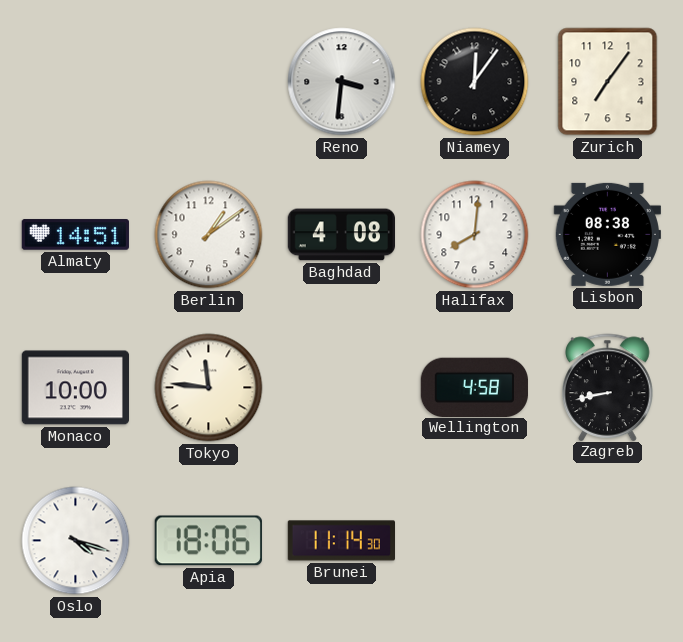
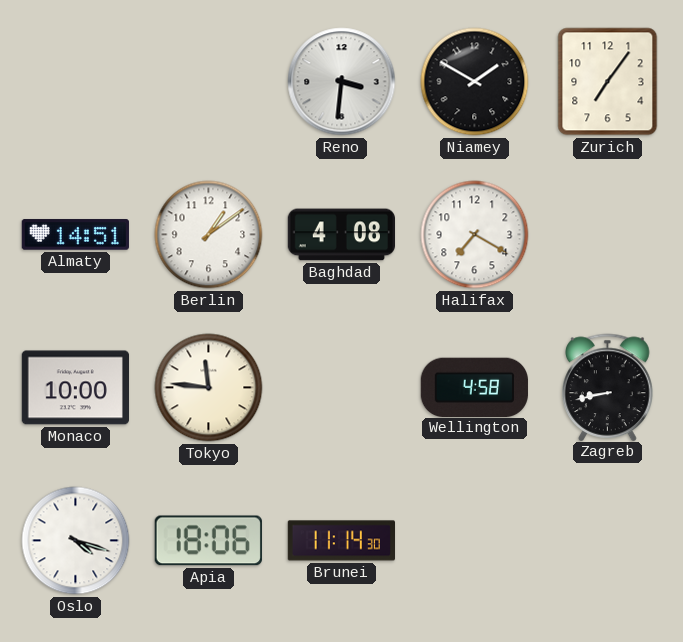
Niamey: 12:06 -> 1:50 (475, 82)
Halifax: 8:01 -> 7:20 (475, 235)
Lisbon: 08:38 -> none (607, 234)
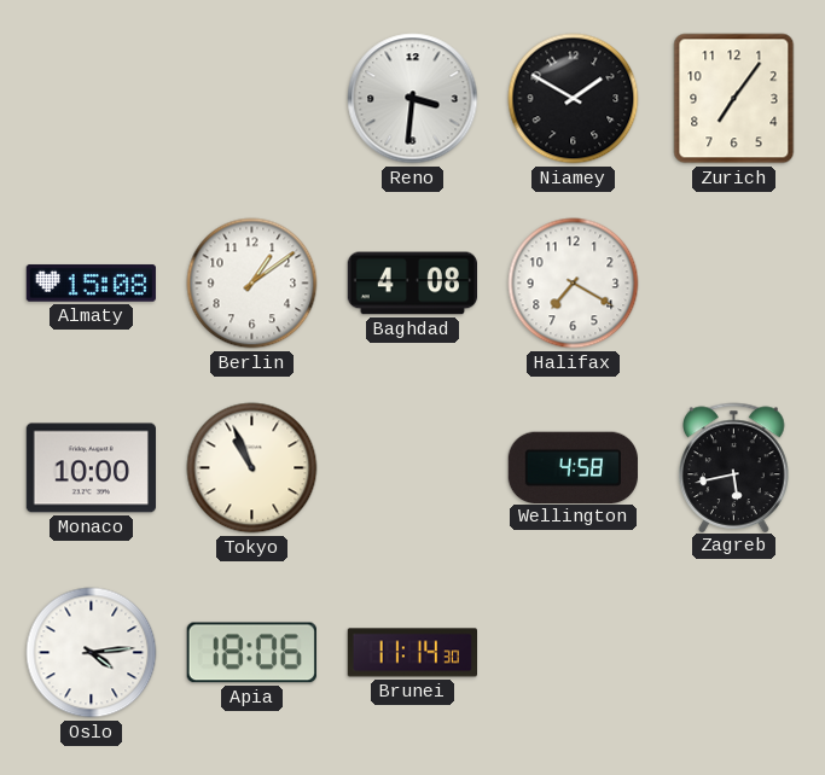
Almaty: 14:51 -> 15:08 (91, 284)
Tokyo: 11:46 -> 10:56 (252, 468)
Zagreb: 8:43 -> 5:43 (734, 467)
Oslo: 4:18 -> 4:14 (92, 653)
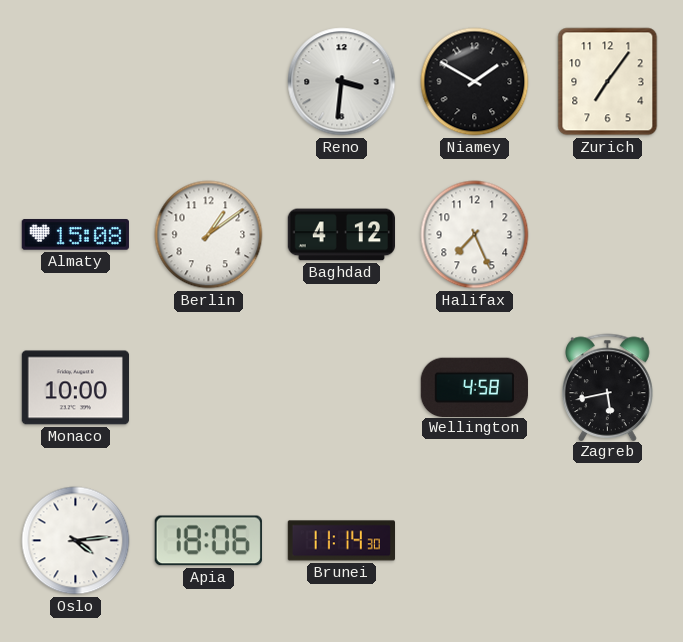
Baghdad: 4:08 -> 4:12 (341, 235)
Halifax: 7:20 -> 7:26 (475, 235)
Tokyo: 10:56 -> none (252, 468)
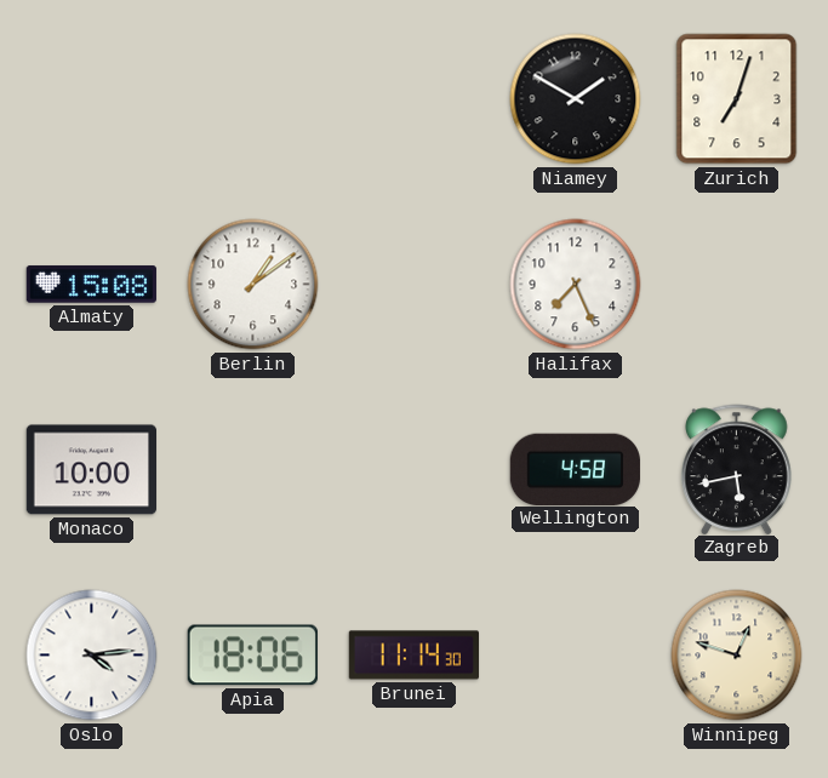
Reno: 3:31 -> none (342, 82)
Zurich: 7:06 -> 7:03 (737, 99)
Baghdad: 4:12 -> none (341, 235)
Winnipeg: none -> 12:48 (737, 656)
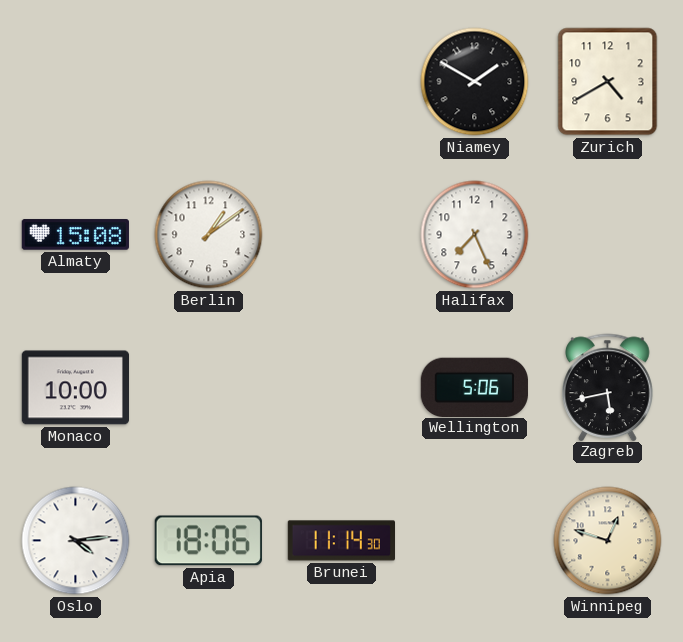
Zurich: 7:03 -> 4:40 (608, 82)
Wellington: 4:58 -> 5:06 (474, 387)
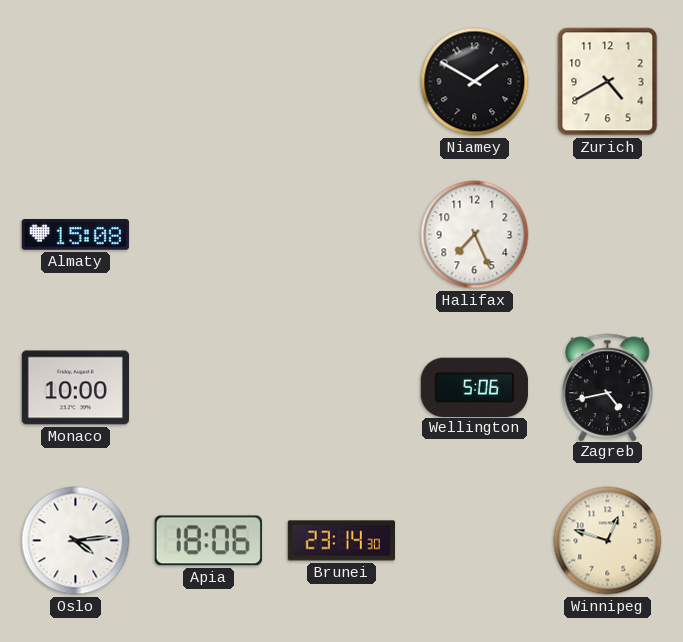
Berlin: 1:09 -> none (209, 235)
Zagreb: 5:43 -> 4:43 (608, 387)
Brunei: 11:14 -> 23:14 (341, 541)
